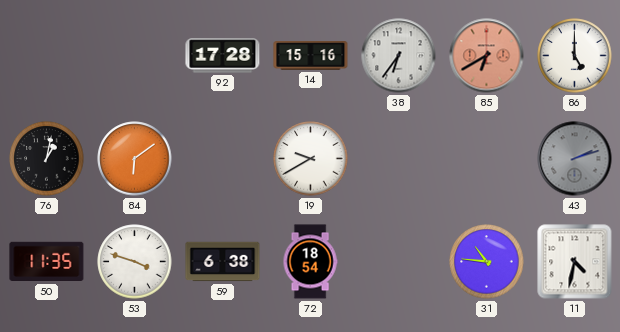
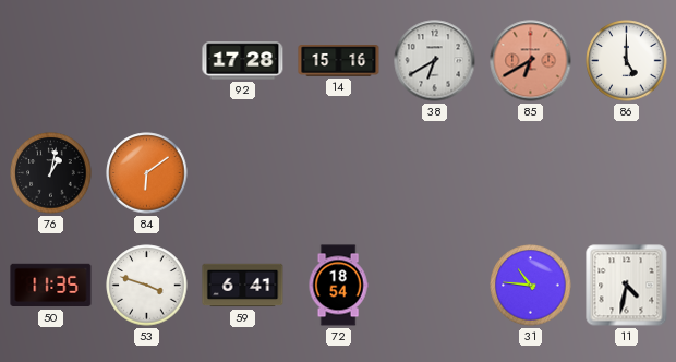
38: 6:36 -> 6:40 (435, 61)
19: 9:40 -> none (311, 159)
43: 2:12 -> none (575, 159)
59: 6:38 -> 6:41 (243, 286)
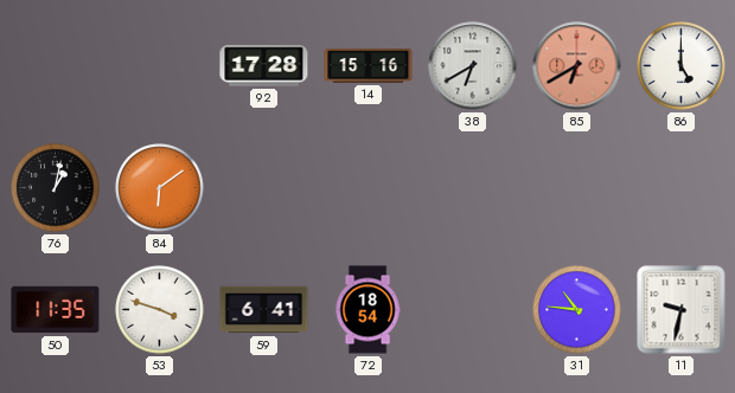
11: 4:32 -> 9:32 (682, 310)
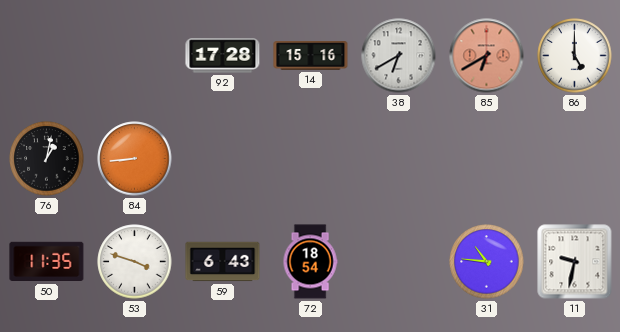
84: 6:09 -> 8:44 (135, 159)
59: 6:41 -> 6:43 (223, 262)
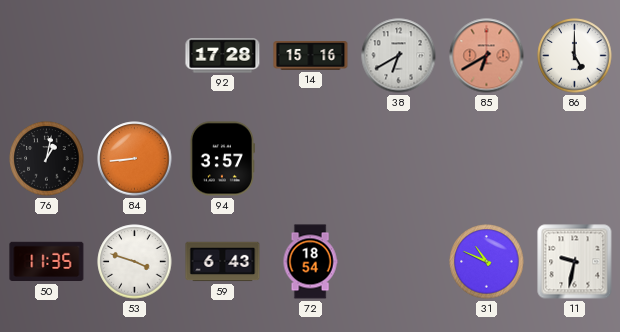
94: none -> 3:57 (222, 159)
31: 10:46 -> 10:49 (487, 262)
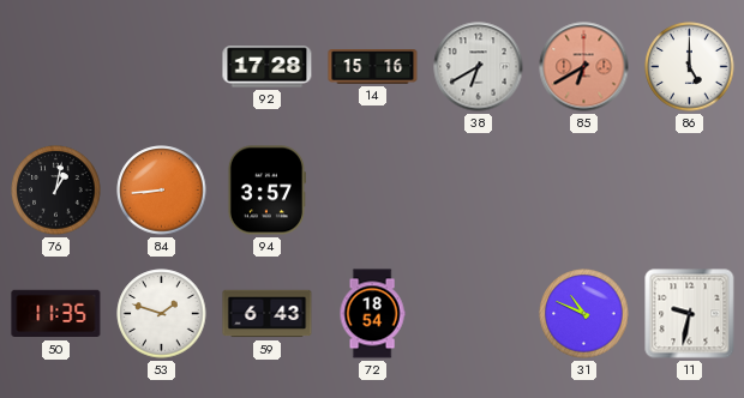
53: 3:48 -> 1:48 (162, 314)
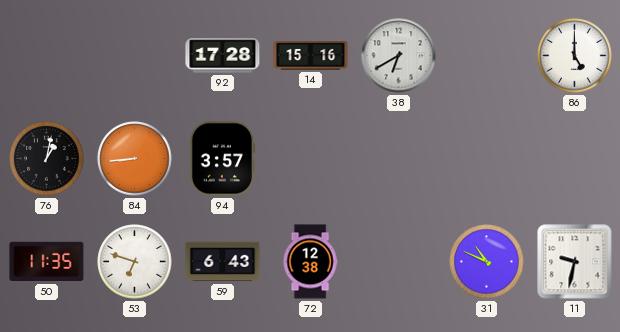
85: 6:40 -> none (584, 67)
53: 1:48 -> 6:48 (135, 262)
72: 18:54 -> 12:38 (310, 262)
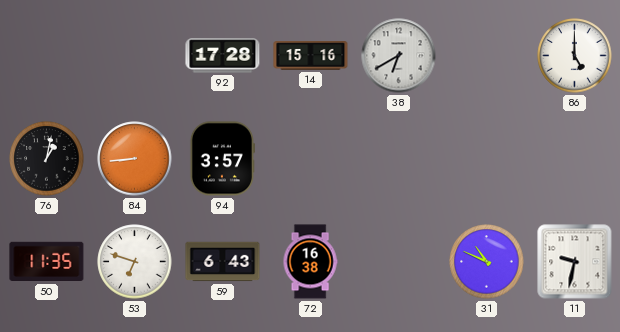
72: 12:38 -> 16:38 (310, 262)
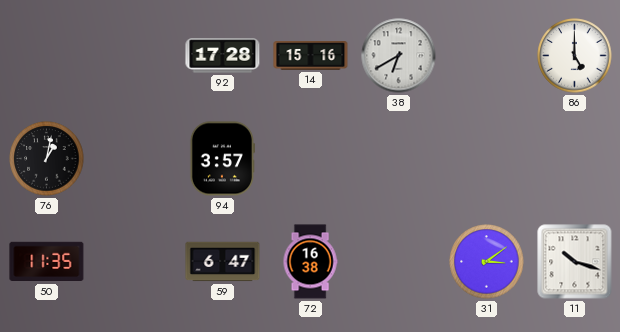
84: 8:44 -> none (135, 159)
53: 6:48 -> none (135, 262)
59: 6:43 -> 6:47 (223, 262)
31: 10:49 -> 3:09 (487, 262)
11: 9:32 -> 10:18 (575, 262)
